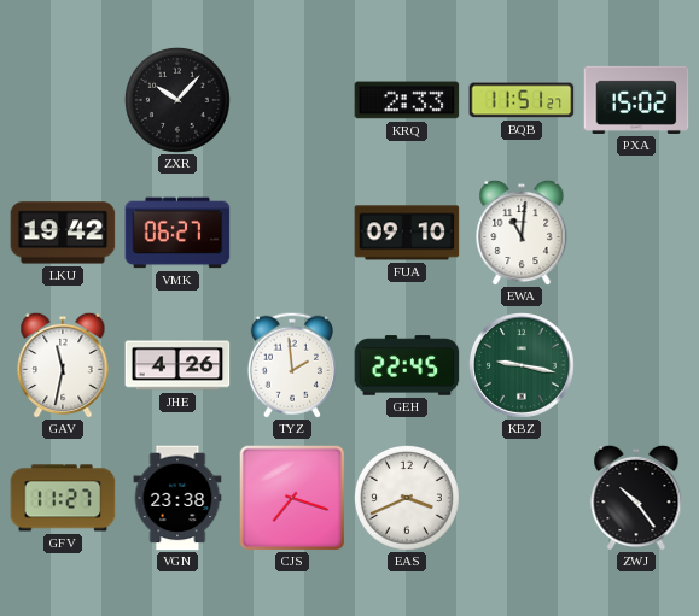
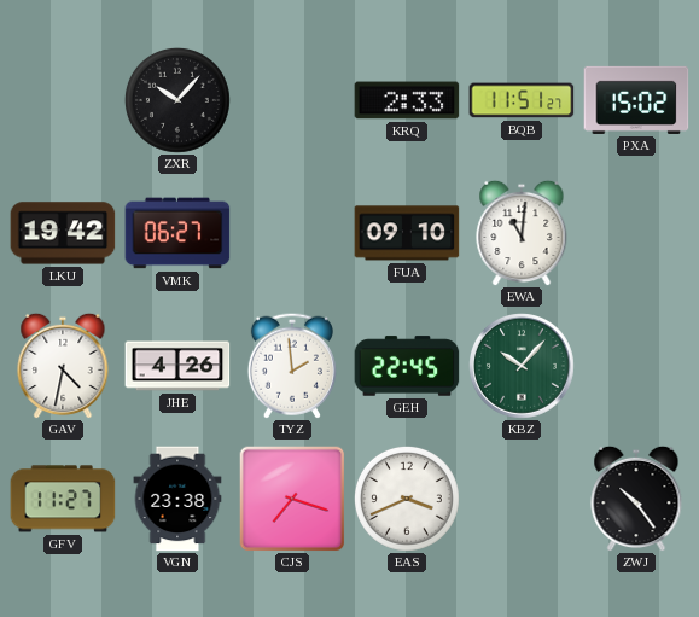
GAV: 11:32 -> 4:32 (63, 366)
KBZ: 9:17 -> 10:07 (523, 367)
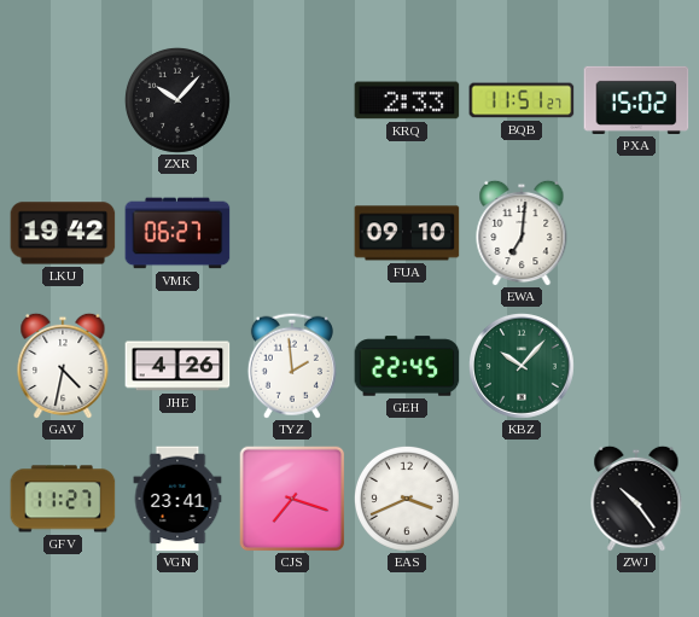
EWA: 11:01 -> 7:01 (522, 233)
VGN: 23:38 -> 23:41 (177, 499)
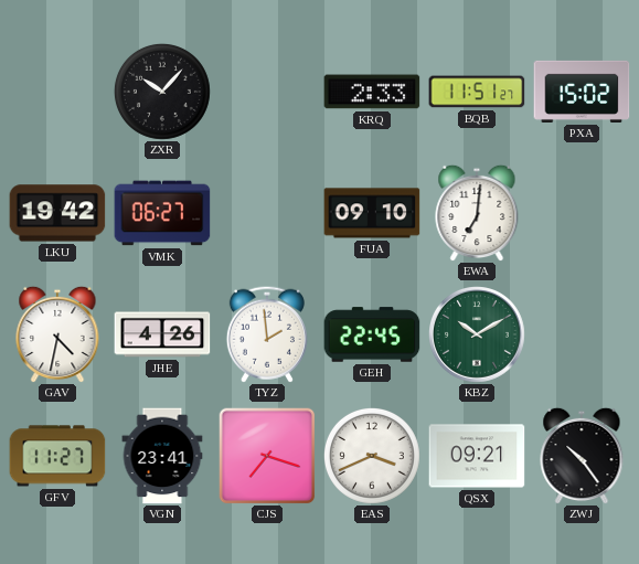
KBZ: 10:07 -> 10:10 (478, 336)
QSX: none -> 09:21 (477, 456)
